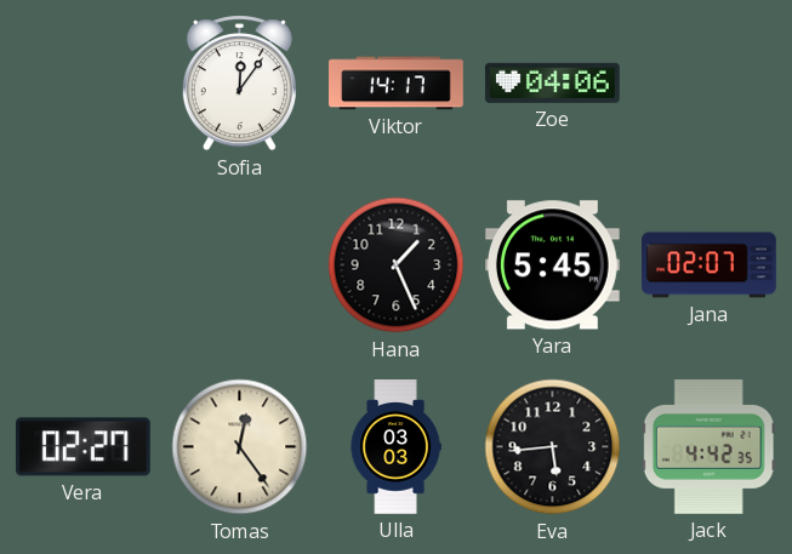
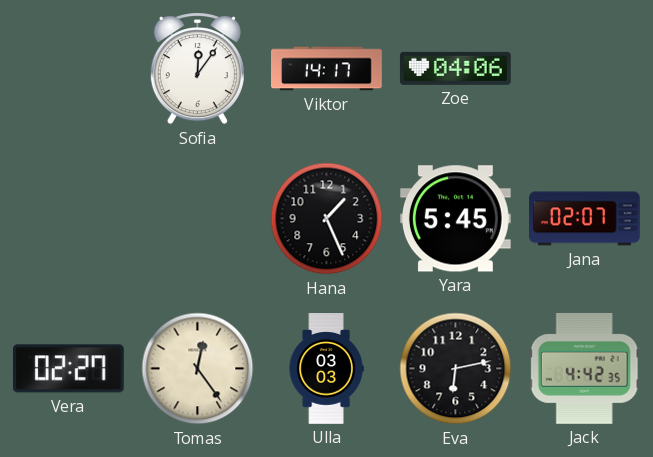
Eva: 5:44 -> 6:13 (456, 369)
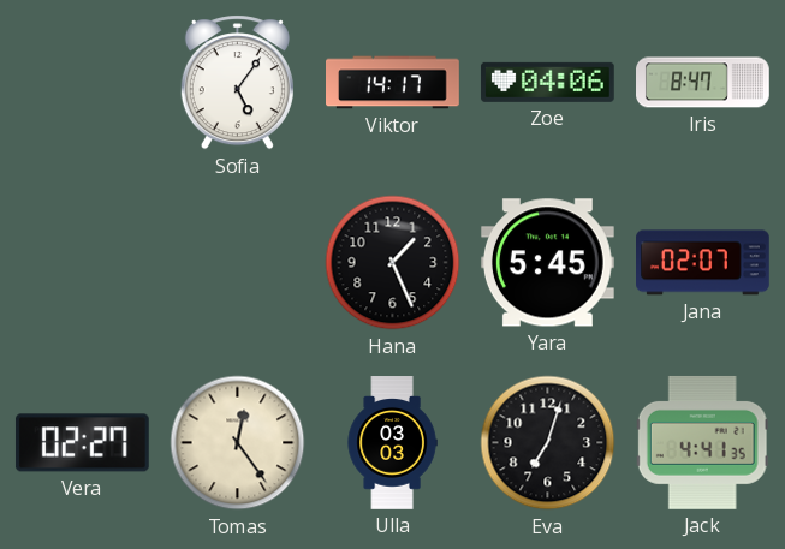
Sofia: 12:06 -> 5:06 (237, 83)
Iris: none -> 8:47 (703, 83)
Eva: 6:13 -> 7:03 (548, 443)
Jack: 4:42 -> 4:41 (702, 442)
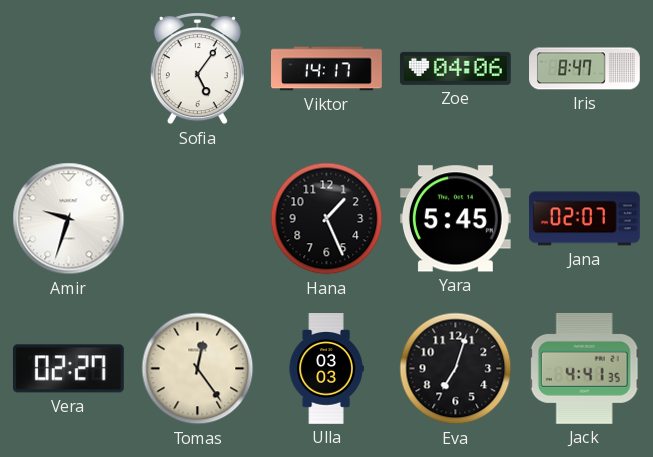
Amir: none -> 9:33 (69, 219)
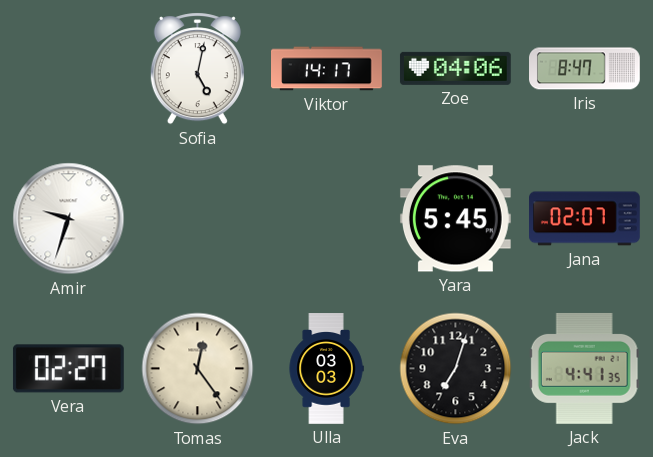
Sofia: 5:06 -> 5:02 (197, 69)
Hana: 1:26 -> none (327, 219)
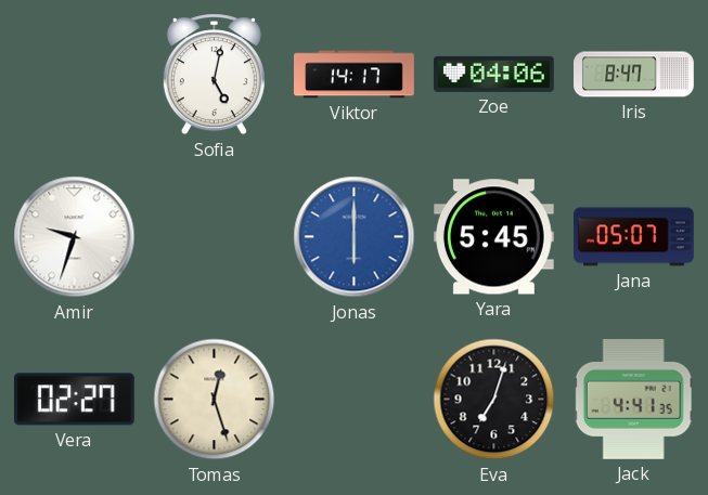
Jonas: none -> 6:00 (355, 237)
Jana: 02:07 -> 05:07 (634, 237)
Tomas: 12:24 -> 12:27 (215, 400)
Ulla: 03:03 -> none (326, 369)
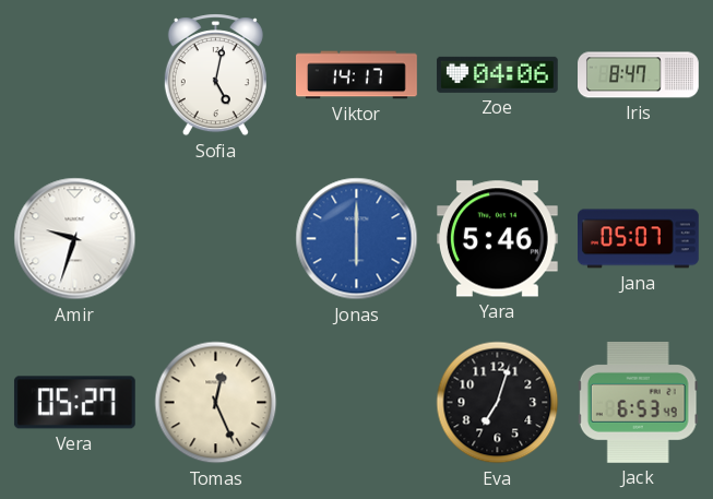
Yara: 5:45 -> 5:46 (497, 239)
Vera: 02:27 -> 05:27 (74, 403)
Tomas: 12:27 -> 12:26 (216, 403)
Jack: 4:41 -> 6:53 (638, 402)
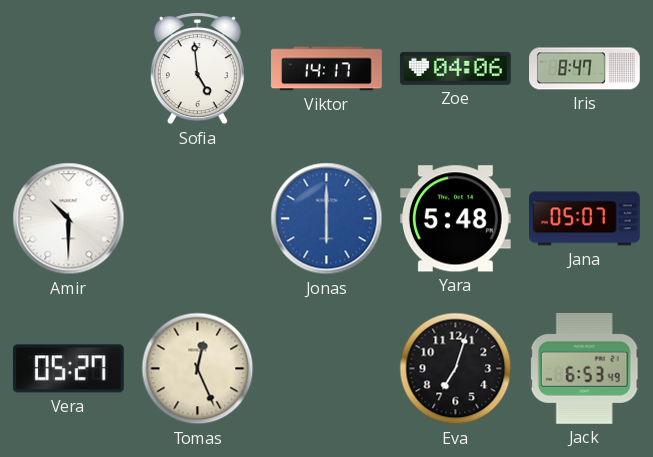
Sofia: 5:02 -> 4:59 (197, 69)
Amir: 9:33 -> 10:30 (69, 219)
Yara: 5:46 -> 5:48 (455, 219)
